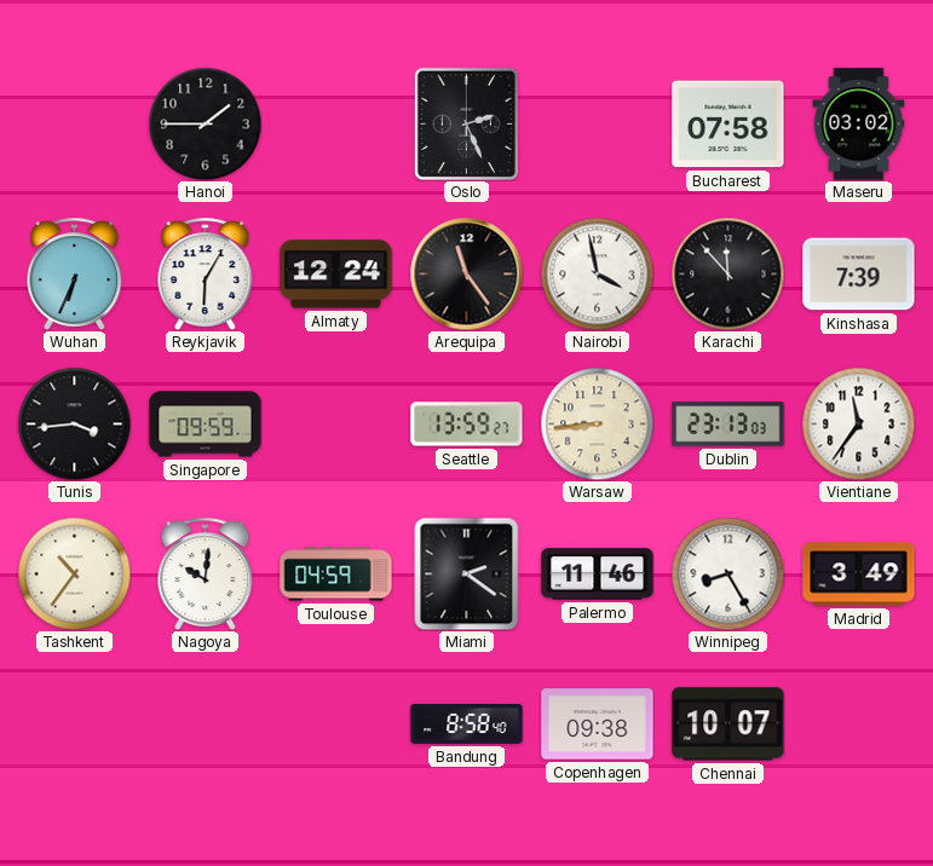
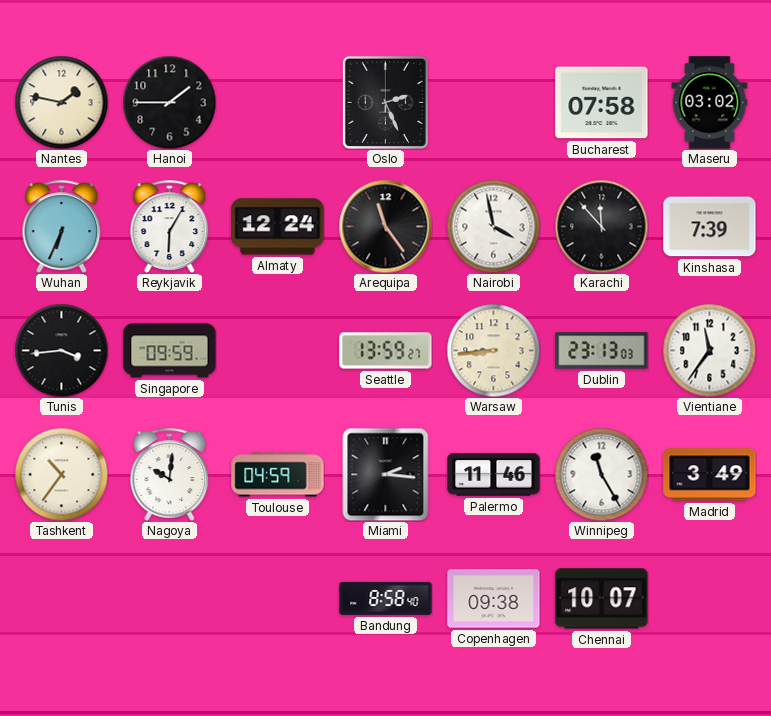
Nantes: none -> 1:47 (61, 102)
Miami: 2:21 -> 2:16 (386, 474)
Winnipeg: 8:25 -> 11:25 (601, 474)
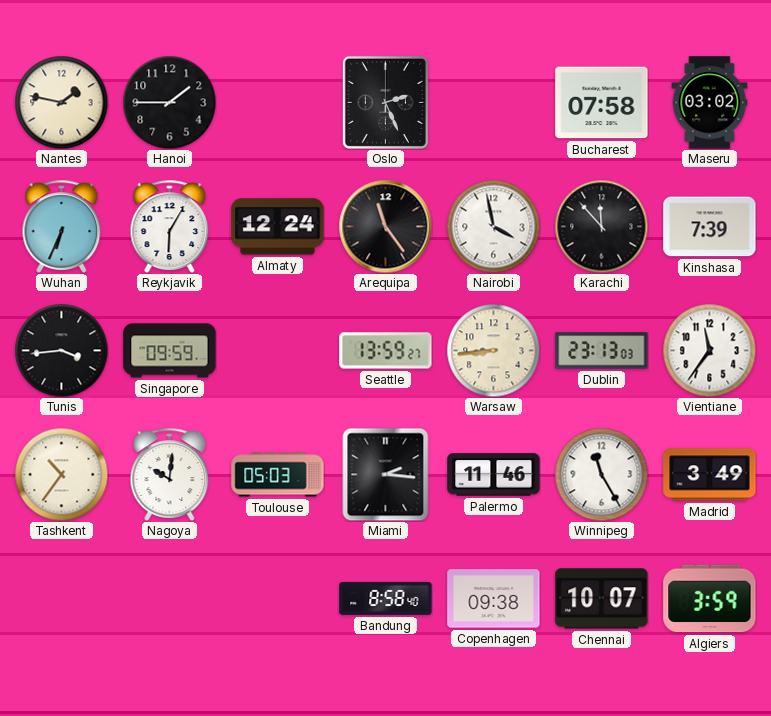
Toulouse: 04:59 -> 05:03 (278, 475)
Algiers: none -> 3:59 (710, 599)
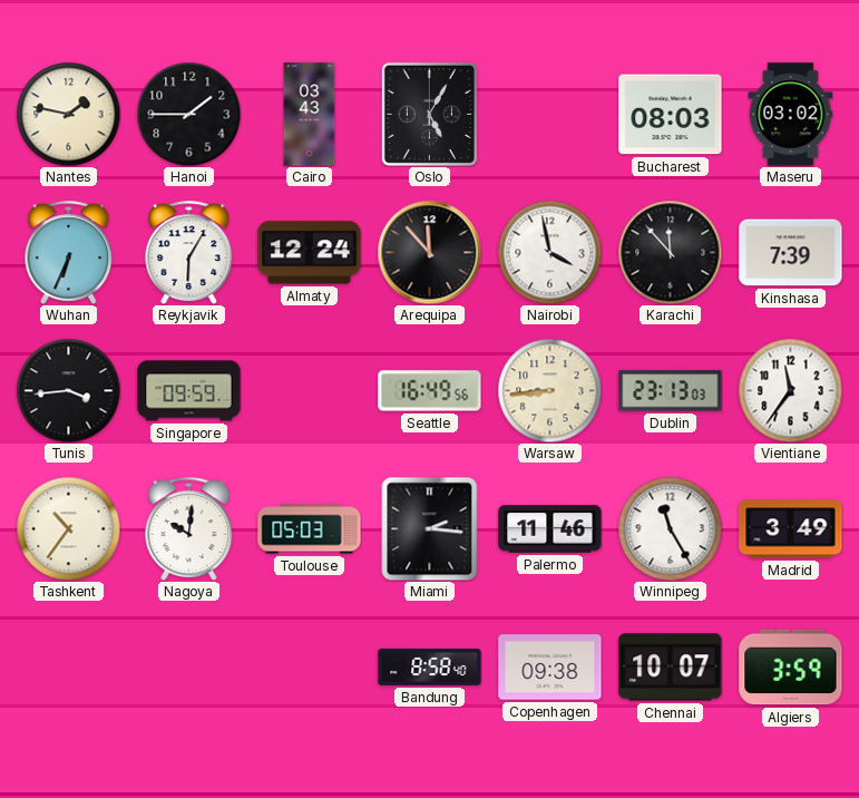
Cairo: none -> 03:43 (310, 115)
Oslo: 2:26 -> 5:05 (429, 114)
Bucharest: 07:58 -> 08:03 (671, 115)
Arequipa: 11:24 -> 11:53 (429, 252)
Seattle: 13:59 -> 16:49 (430, 391)
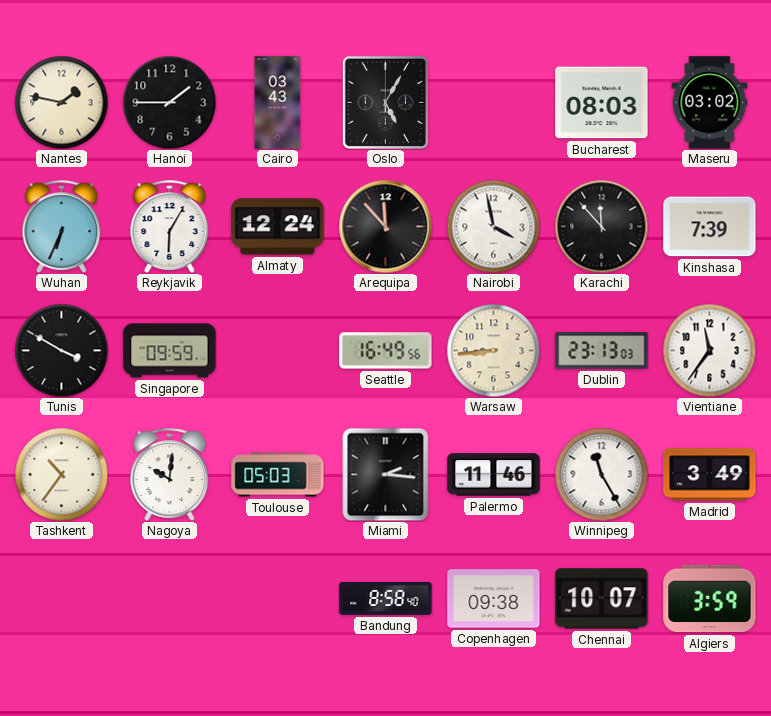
Tunis: 3:44 -> 3:50 (61, 350)
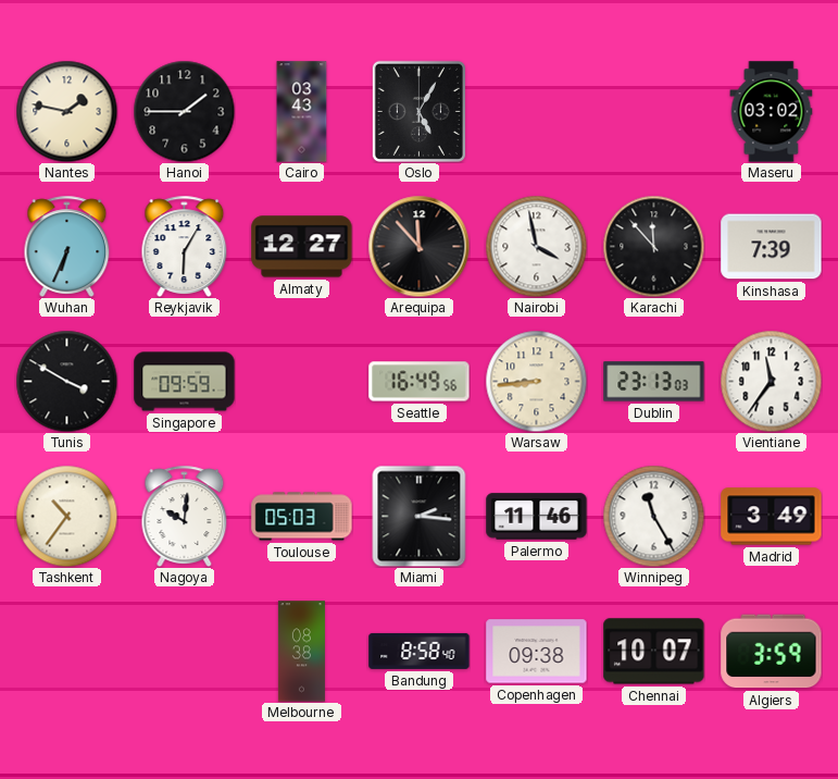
Bucharest: 08:03 -> none (602, 103)
Almaty: 12:24 -> 12:27 (302, 247)
Melbourne: none -> 08:38 (301, 652)
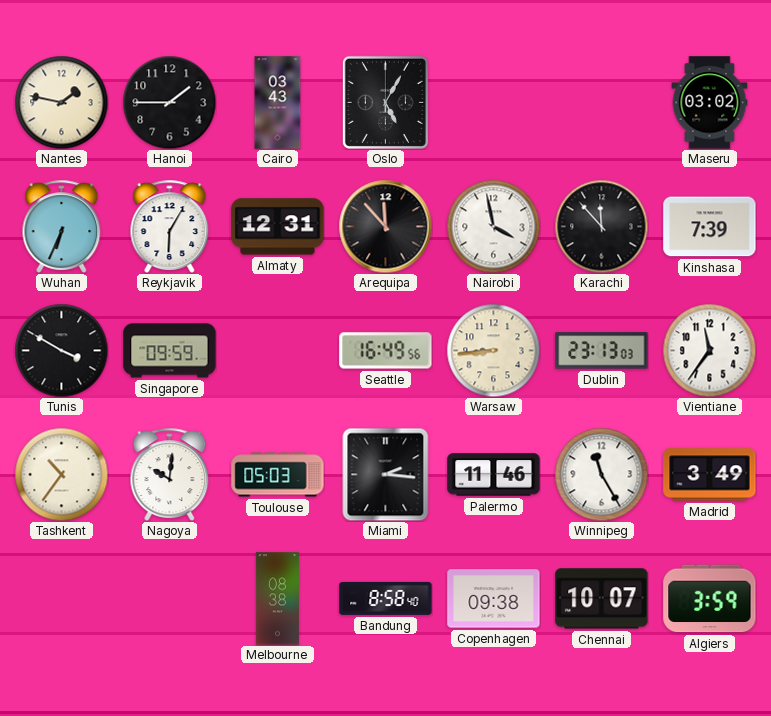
Almaty: 12:27 -> 12:31 (278, 227)
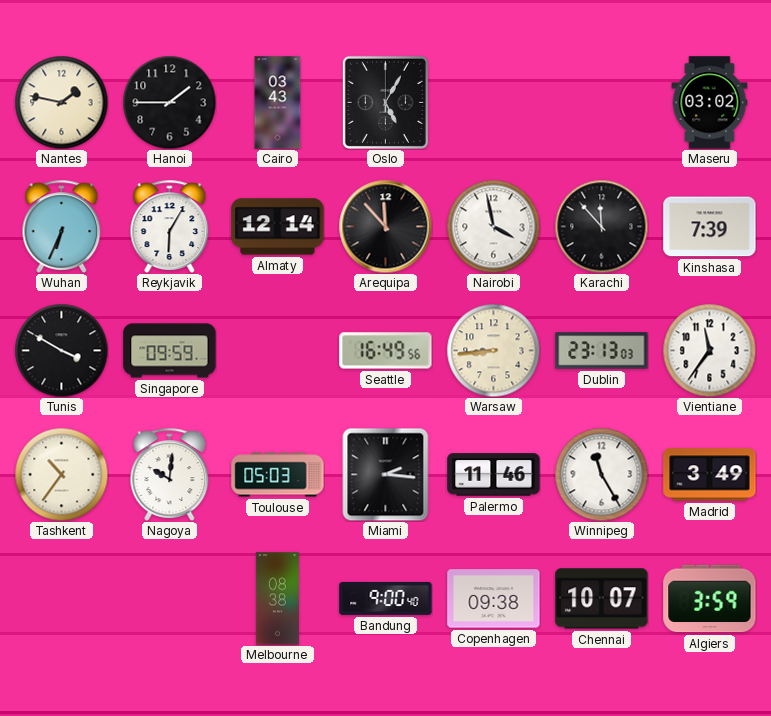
Almaty: 12:31 -> 12:14 (278, 227)
Bandung: 8:58 -> 9:00 (386, 598)
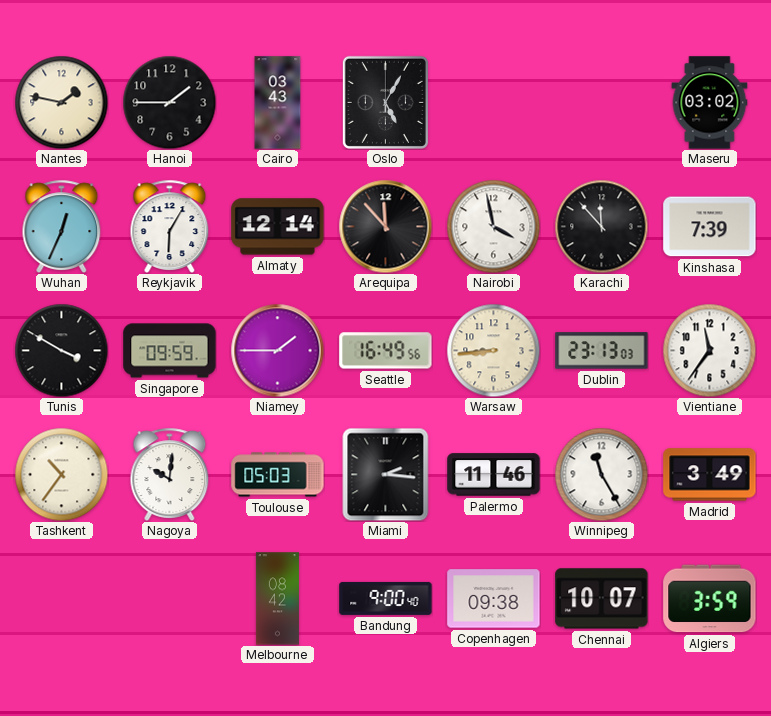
Wuhan: 6:34 -> 12:34 (62, 226)
Niamey: none -> 1:45 (277, 350)
Melbourne: 08:38 -> 08:42 (277, 599)
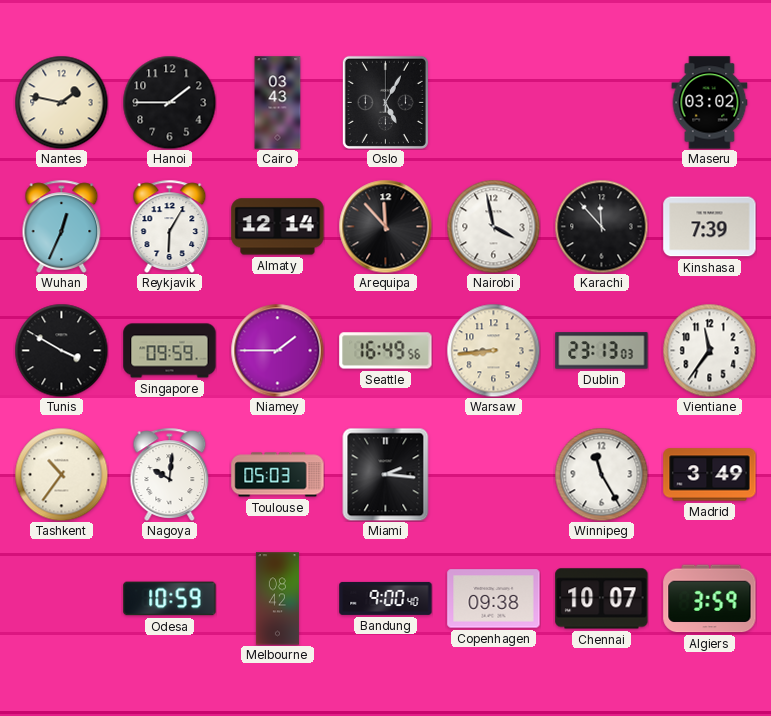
Palermo: 11:46 -> none (494, 475)
Odesa: none -> 10:59 (170, 599)
